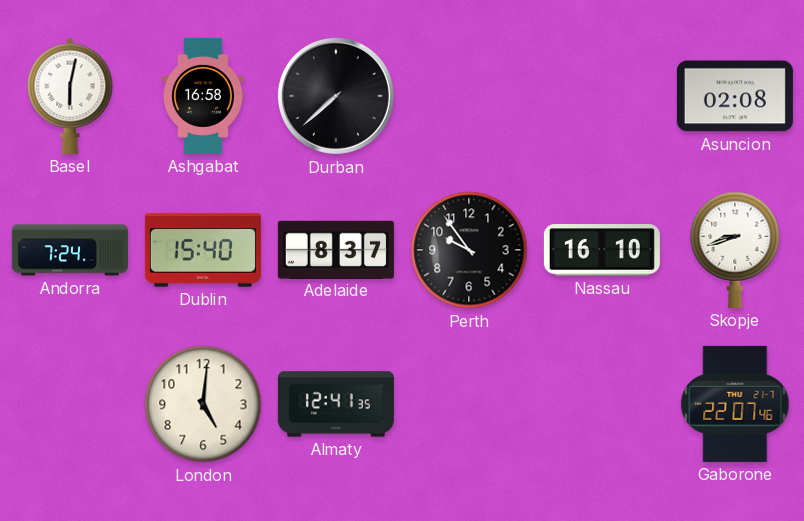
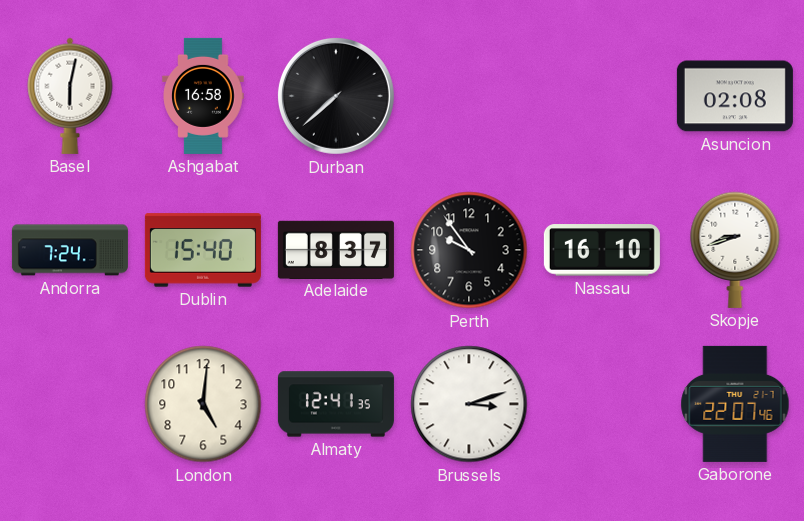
Brussels: none -> 3:12 (469, 404)
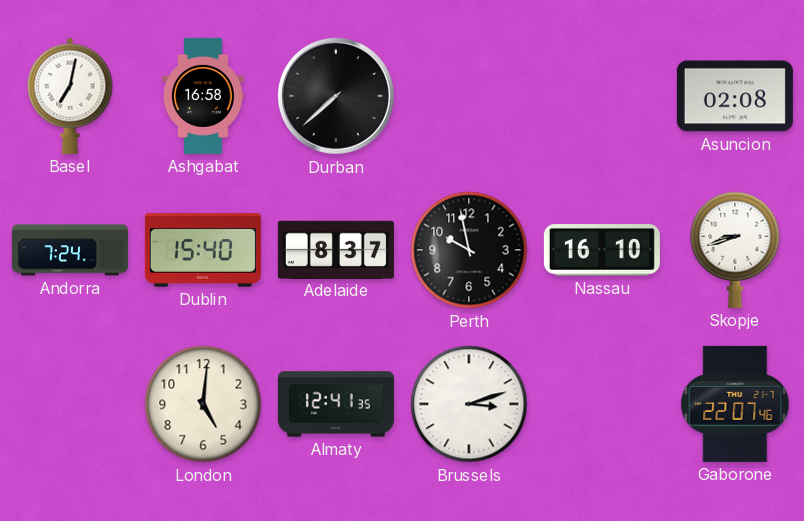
Basel: 6:02 -> 7:02 (70, 96)
Perth: 9:54 -> 9:58 (469, 250)
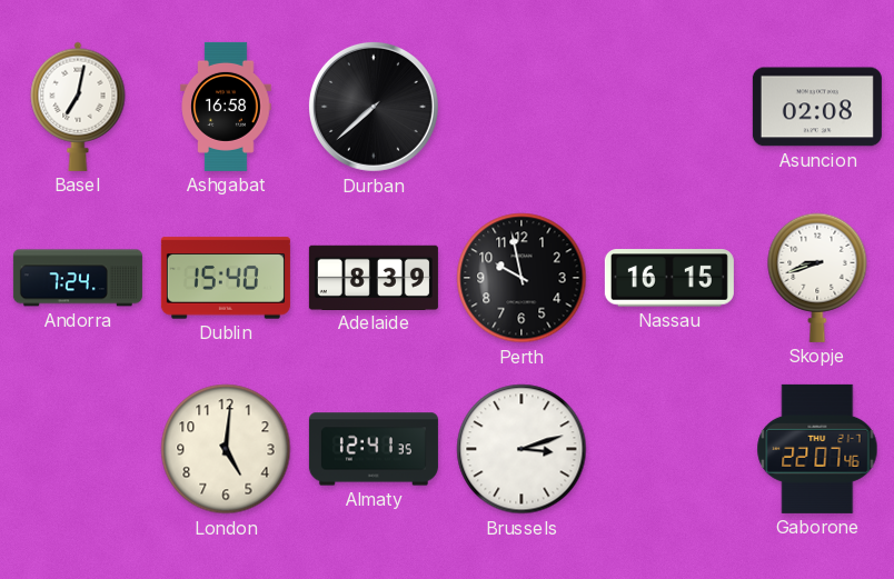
Adelaide: 8:37 -> 8:39 (374, 277)
Nassau: 16:10 -> 16:15 (669, 278)
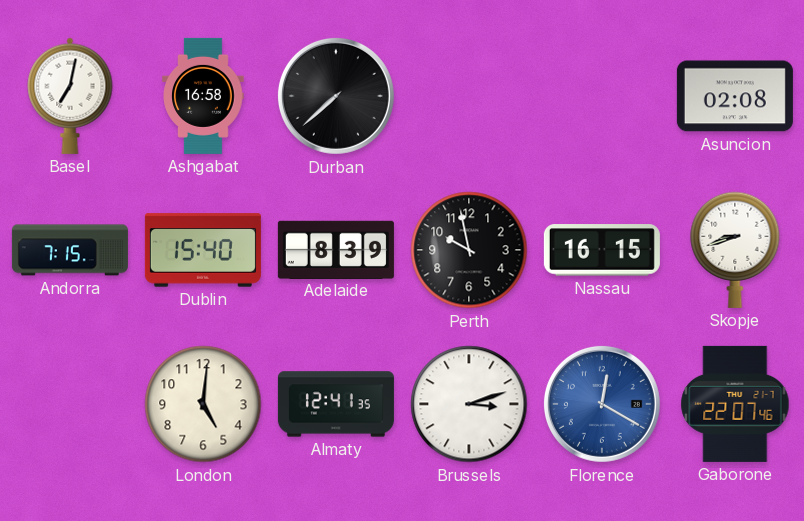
Andorra: 7:24 -> 7:15 (70, 250)
Florence: none -> 12:20 (602, 404)
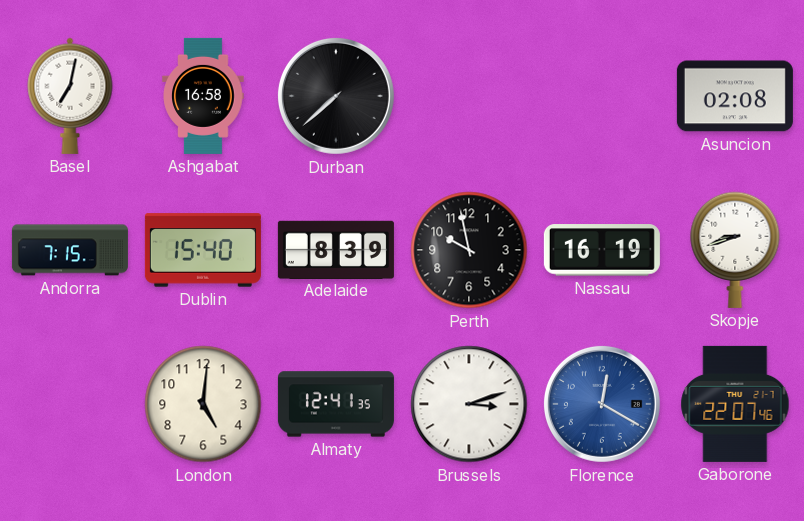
Nassau: 16:15 -> 16:19 (602, 250)
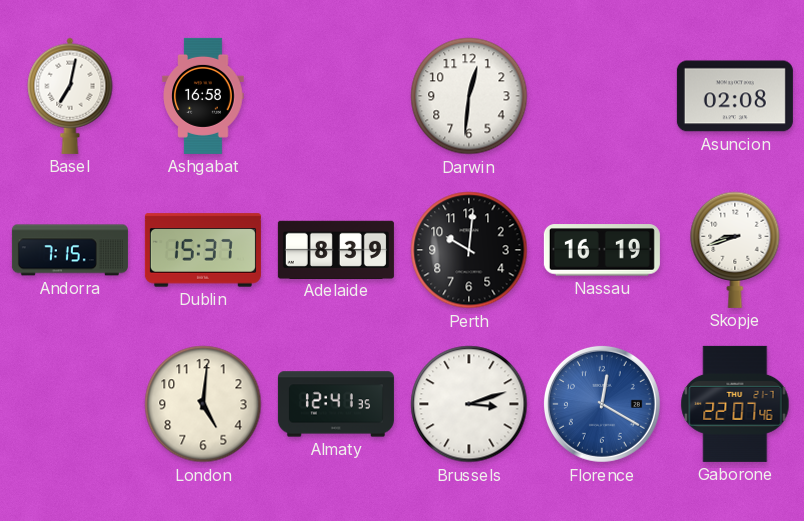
Durban: 7:38 -> none (336, 96)
Darwin: none -> 12:31 (469, 96)
Dublin: 15:40 -> 15:37 (203, 250)
Perth: 9:58 -> 10:01 (469, 250)
